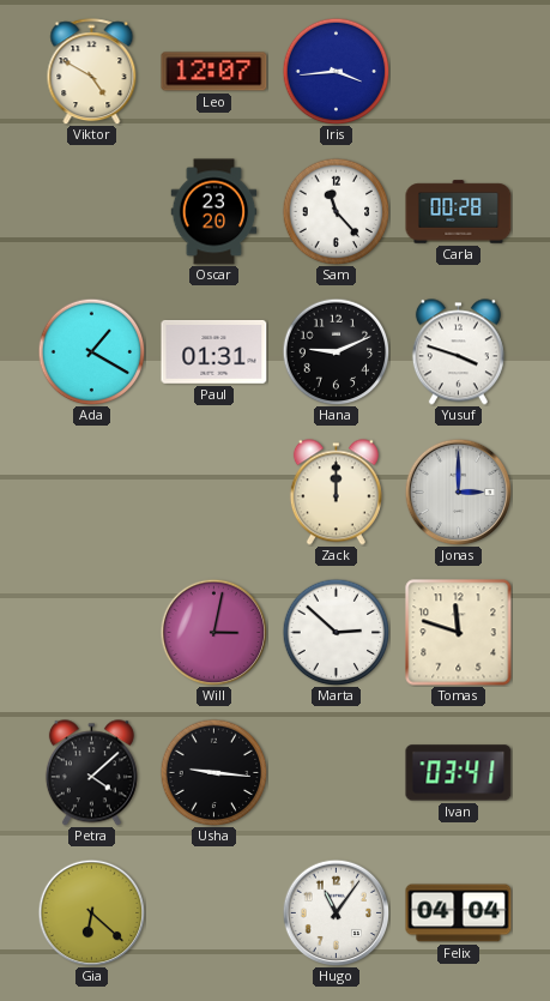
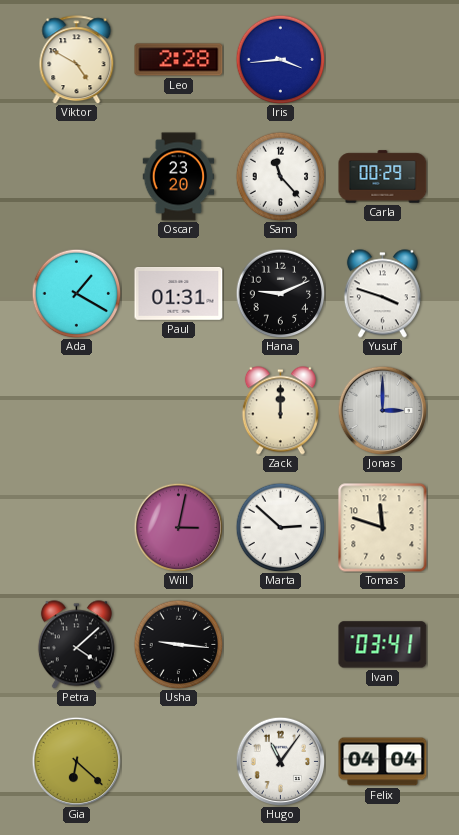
Leo: 12:07 -> 2:28 (179, 60)
Carla: 00:28 -> 00:29 (383, 177)
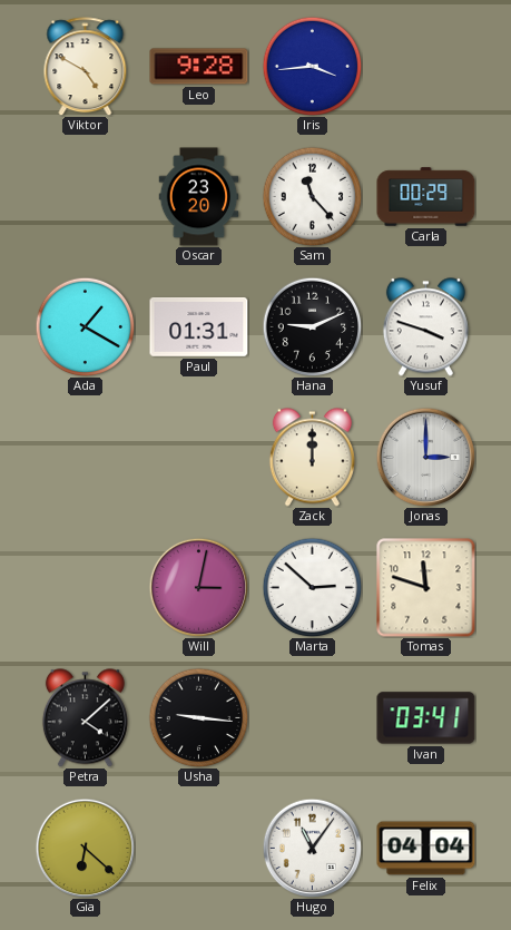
Leo: 2:28 -> 9:28 (199, 67)
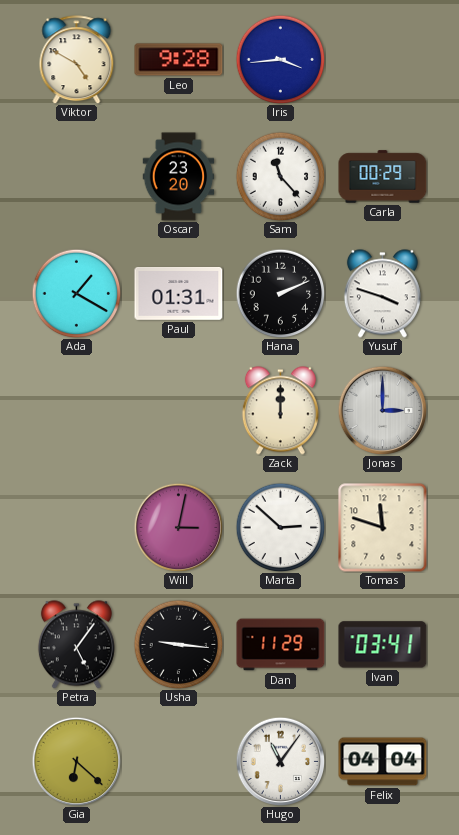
Hana: 9:11 -> 2:11 (280, 293)
Petra: 4:08 -> 5:06 (76, 645)
Dan: none -> 11:29 (281, 645)
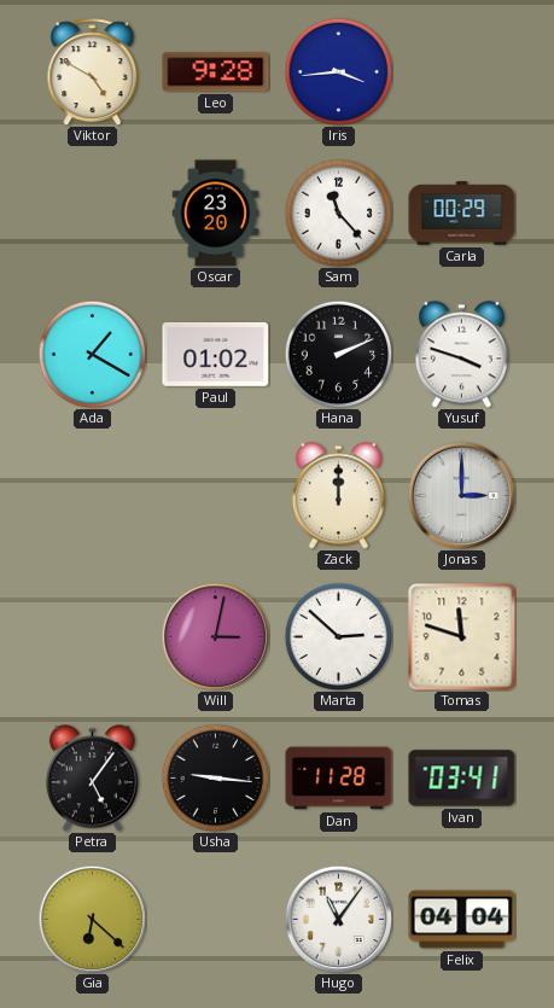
Paul: 01:31 -> 01:02 (216, 354)
Dan: 11:29 -> 11:28 (339, 779)
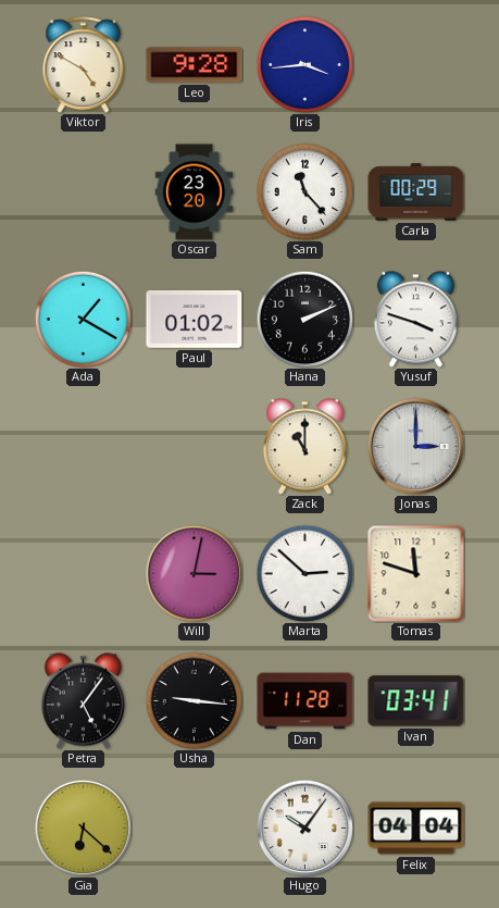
Zack: 12:00 -> 11:00 (304, 447)
Hugo: 11:06 -> 10:06 (304, 828)
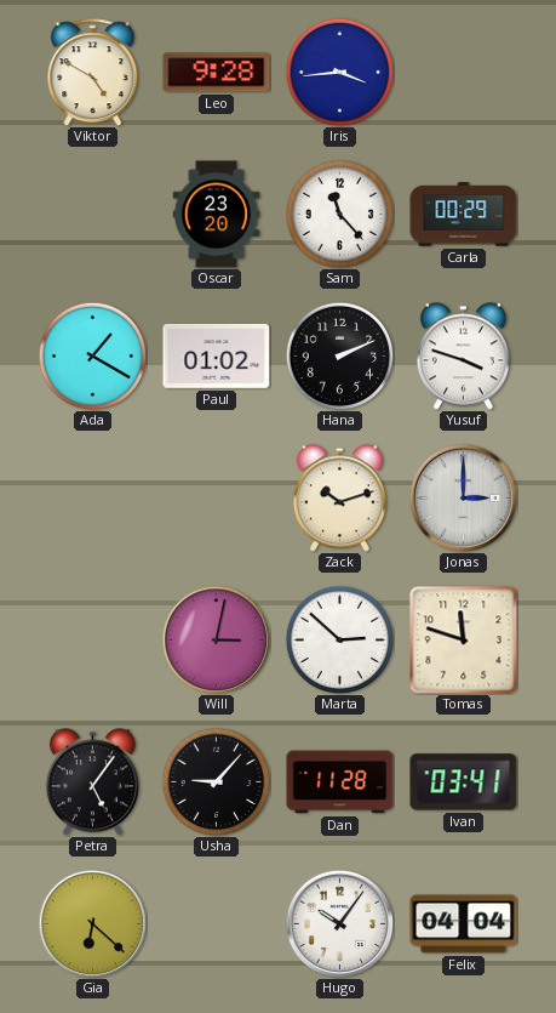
Zack: 11:00 -> 10:12 (339, 499)
Usha: 9:16 -> 9:07 (216, 781)
